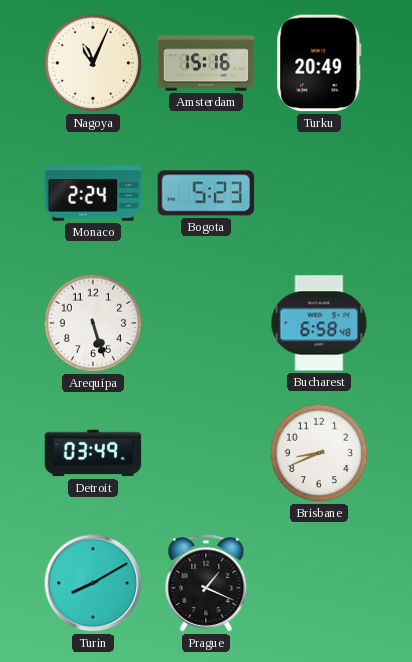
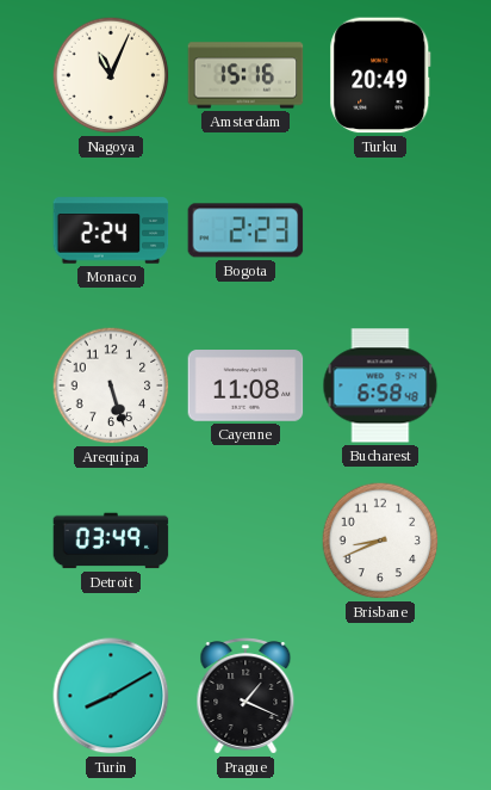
Bogota: 5:23 -> 2:23 (245, 230)
Cayenne: none -> 11:08 (245, 385)
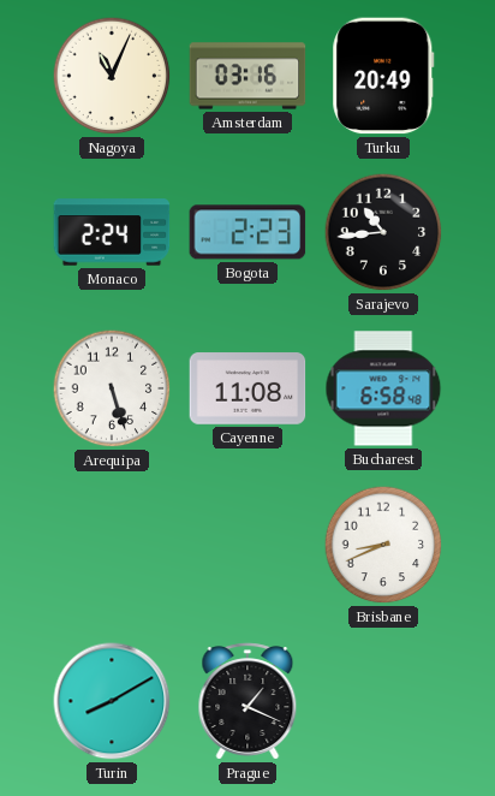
Amsterdam: 15:16 -> 03:16 (247, 76)
Sarajevo: none -> 10:44 (383, 232)
Detroit: 03:49 -> none (111, 541)
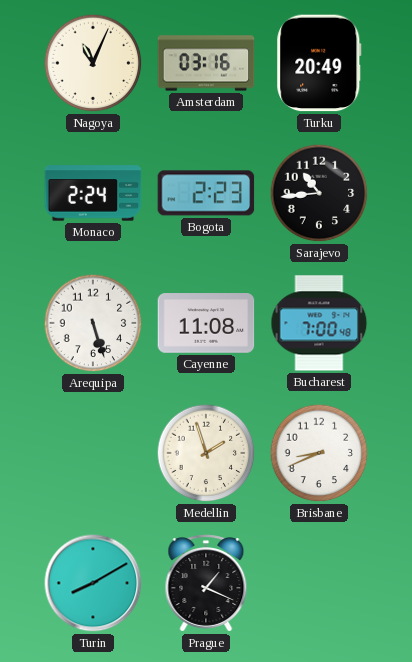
Bucharest: 6:58 -> 7:00 (319, 323)
Medellin: none -> 1:57 (206, 453)
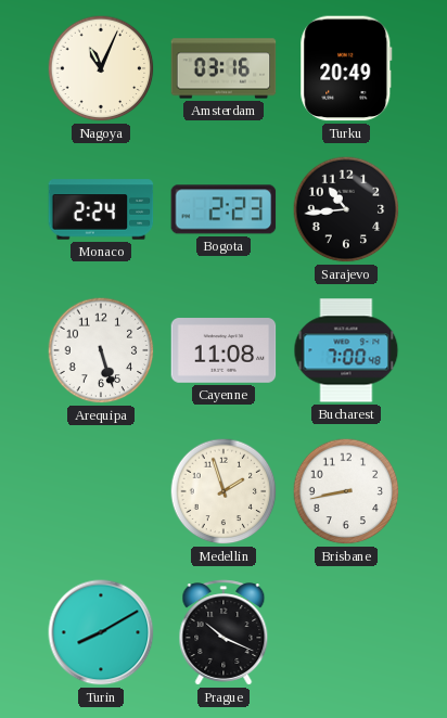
Brisbane: 8:41 -> 8:43 (346, 491)
Prague: 1:19 -> 10:19 (224, 632)
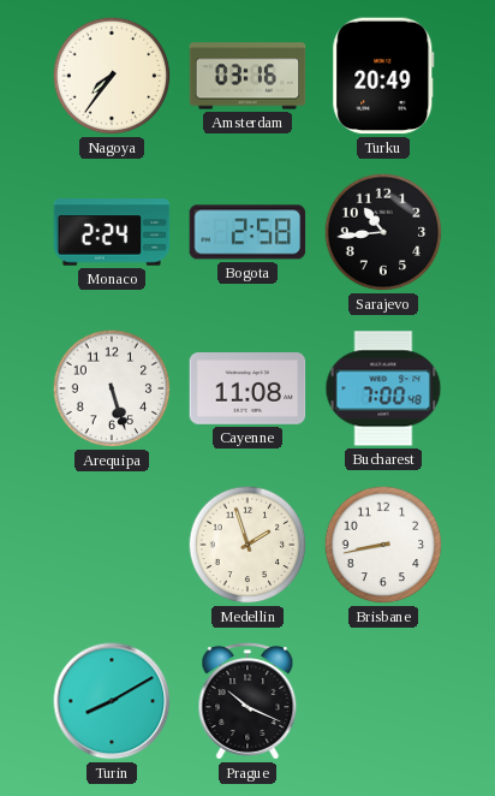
Nagoya: 11:04 -> 7:36 (112, 76)
Bogota: 2:23 -> 2:58 (247, 232)
